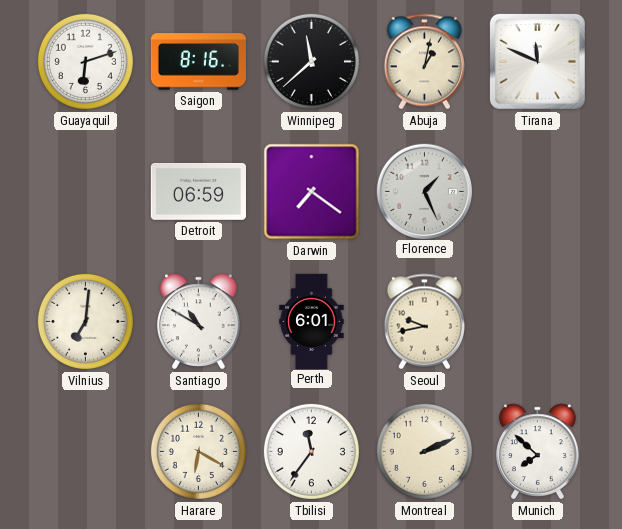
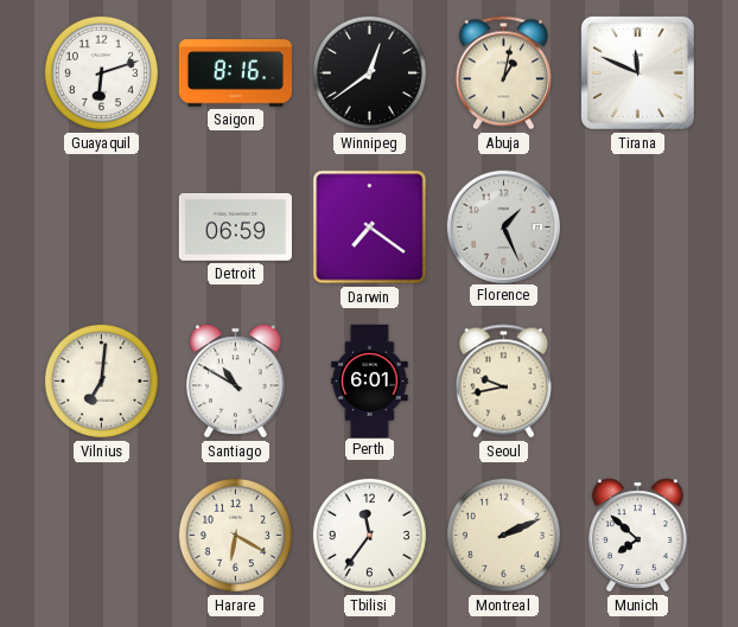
Winnipeg: 11:38 -> 12:39 (369, 72)
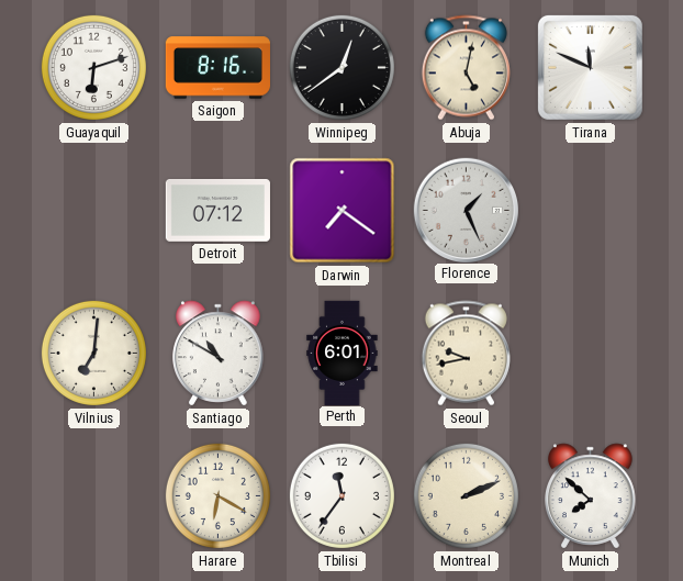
Abuja: 1:02 -> 5:02 (466, 68)
Detroit: 06:59 -> 07:12 (217, 210)
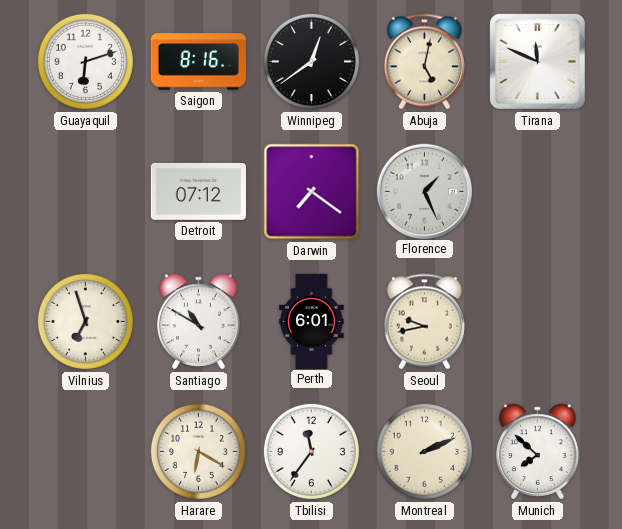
Vilnius: 7:01 -> 6:57 (85, 321)
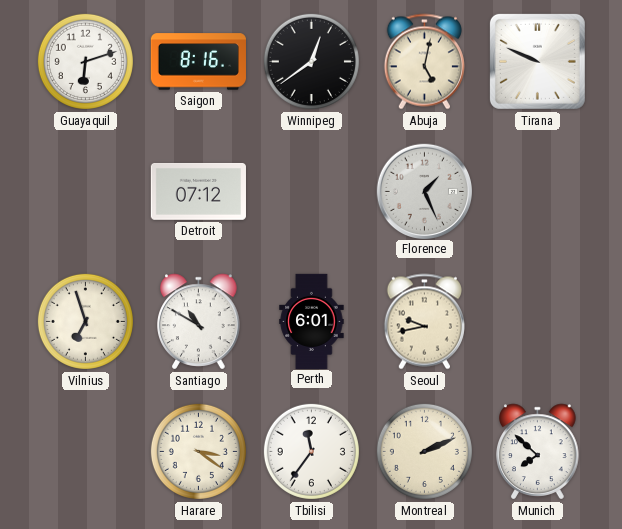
Tirana: 11:49 -> 9:49 (537, 61)
Darwin: 7:21 -> none (312, 192)
Harare: 6:20 -> 3:21 (198, 451)
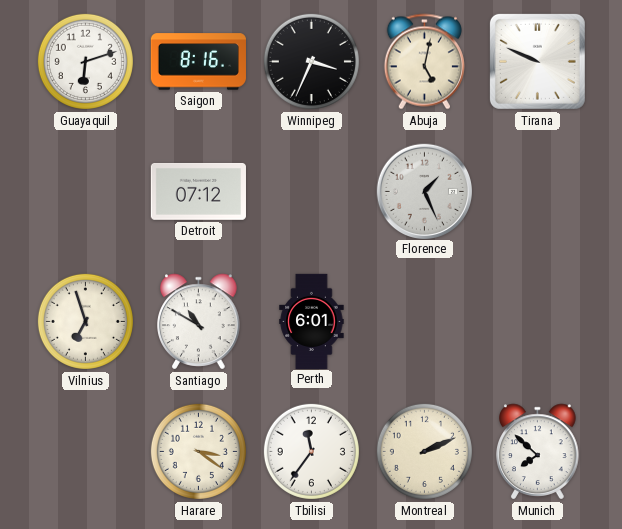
Winnipeg: 12:39 -> 3:34 (311, 61)
Seoul: 9:43 -> none (424, 322)
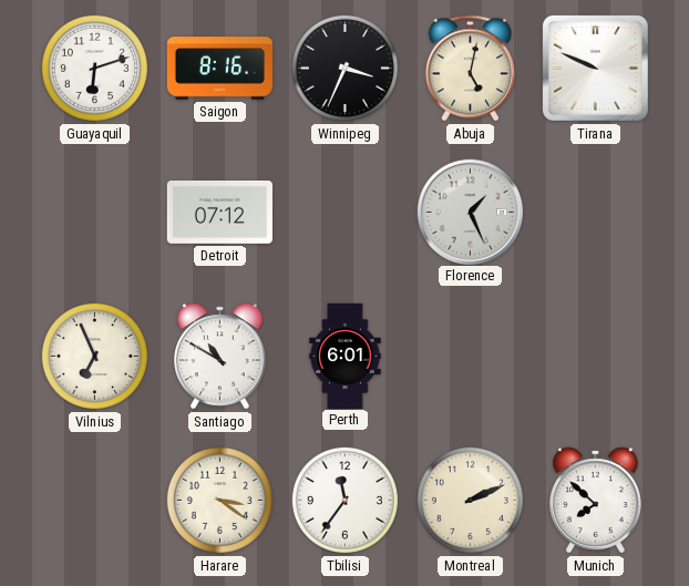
Vilnius: 6:57 -> 6:56 (94, 356)
